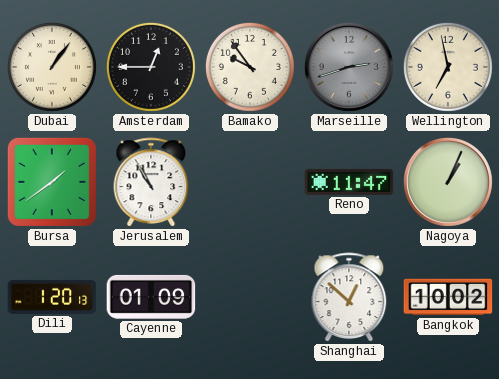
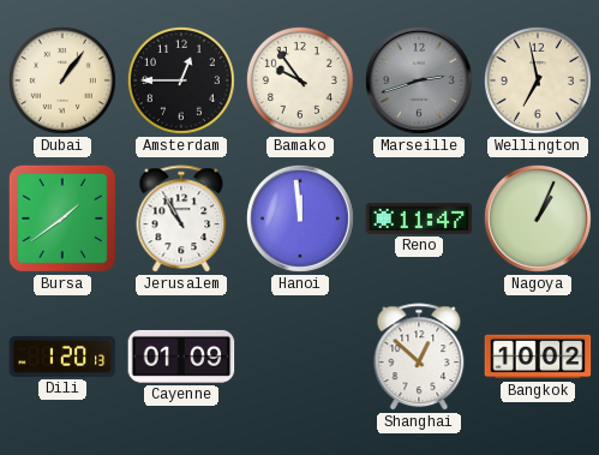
Hanoi: none -> 11:59 (300, 218)
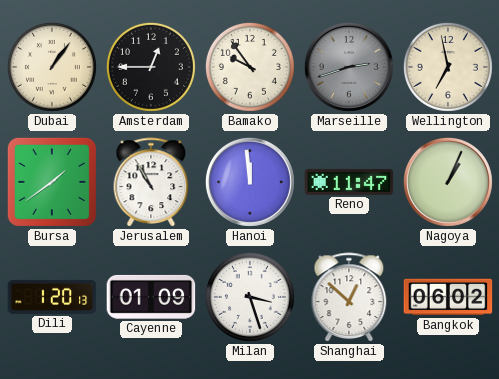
Milan: none -> 3:27 (250, 297)
Bangkok: 10:02 -> 06:02 (448, 297)
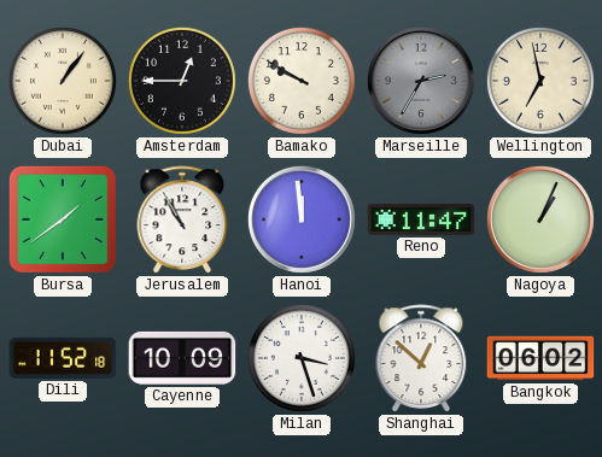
Bamako: 9:54 -> 9:50 (302, 81)
Marseille: 2:42 -> 2:35 (421, 81)
Dili: 1:20 -> 11:52 (63, 358)
Cayenne: 01:09 -> 10:09 (182, 358)
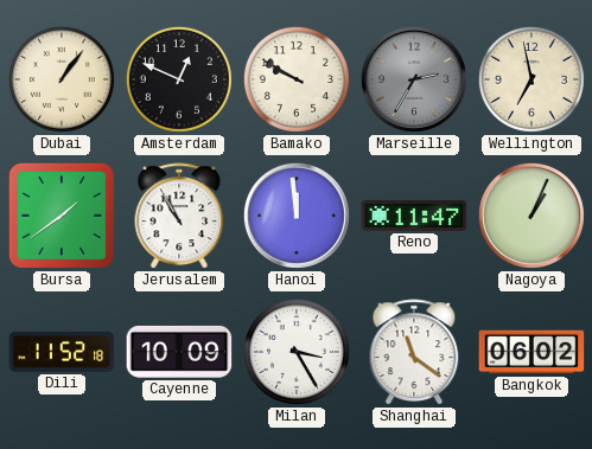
Amsterdam: 12:45 -> 12:49 (179, 79)
Milan: 3:27 -> 3:25 (297, 352)
Shanghai: 12:52 -> 11:21 (414, 353)
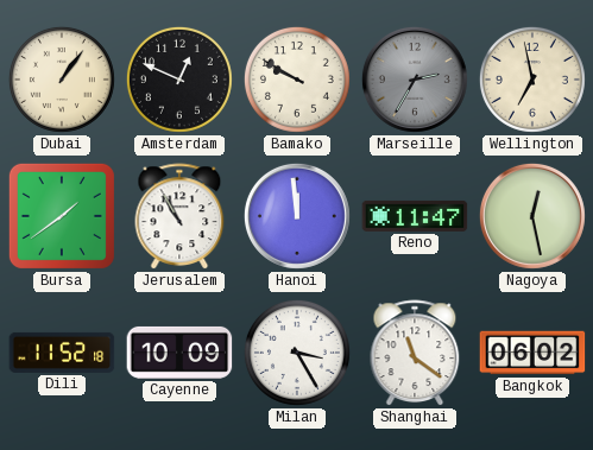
Nagoya: 1:04 -> 12:28 (532, 216)
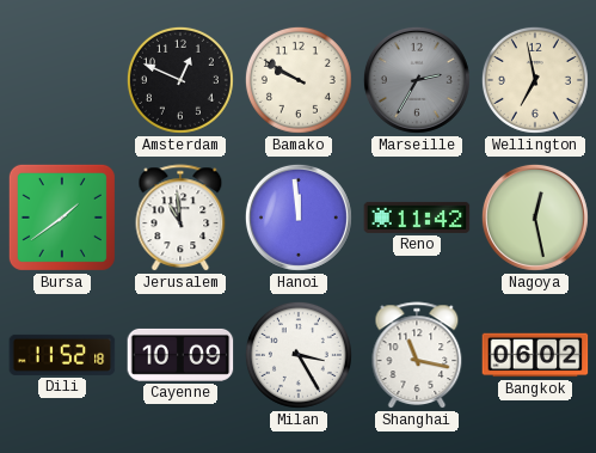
Dubai: 1:06 -> none (62, 80)
Jerusalem: 10:55 -> 10:59 (180, 219)
Reno: 11:47 -> 11:42 (417, 218)
Shanghai: 11:21 -> 11:17 (417, 356)
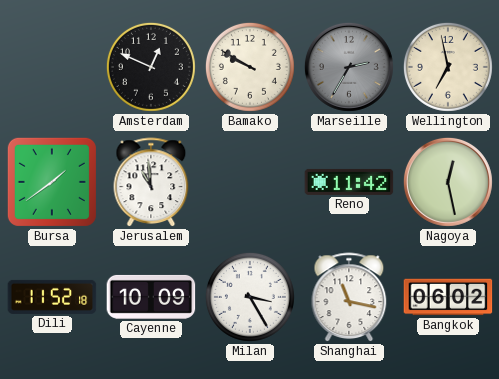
Hanoi: 11:59 -> none (299, 218)
